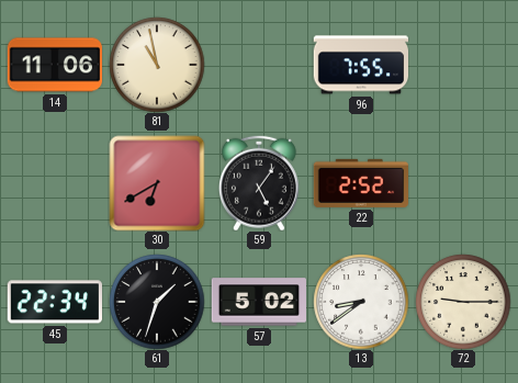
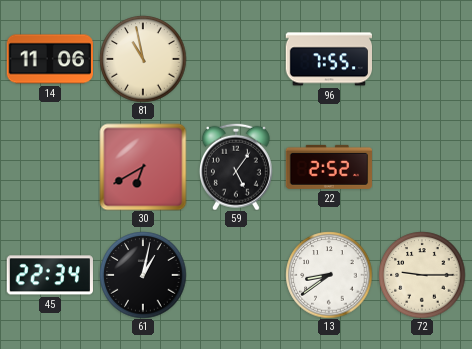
61: 1:33 -> 1:02 (143, 275)
57: 5:02 -> none (258, 302)
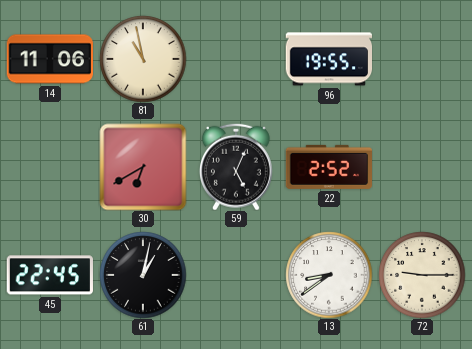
96: 7:55 -> 19:55 (328, 59)
59: 5:06 -> 5:04 (236, 167)
45: 22:34 -> 22:45 (49, 275)
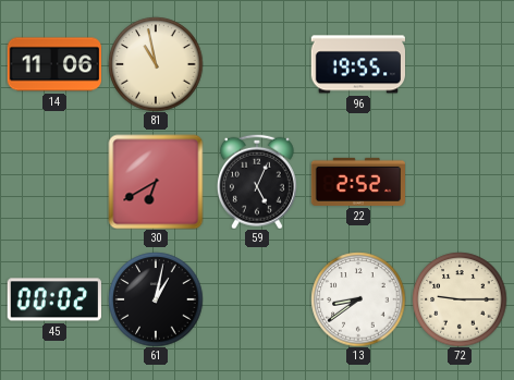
45: 22:45 -> 00:02 (53, 299)
